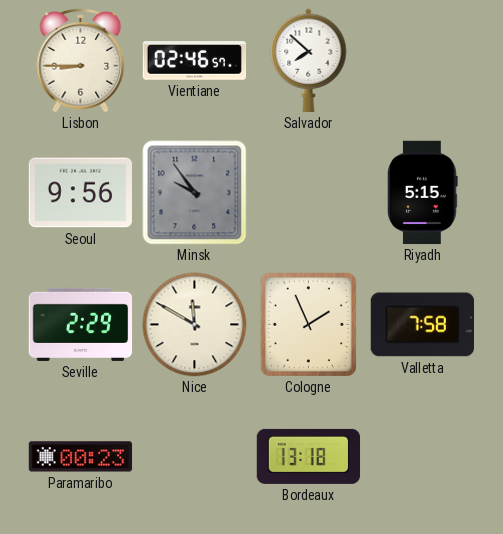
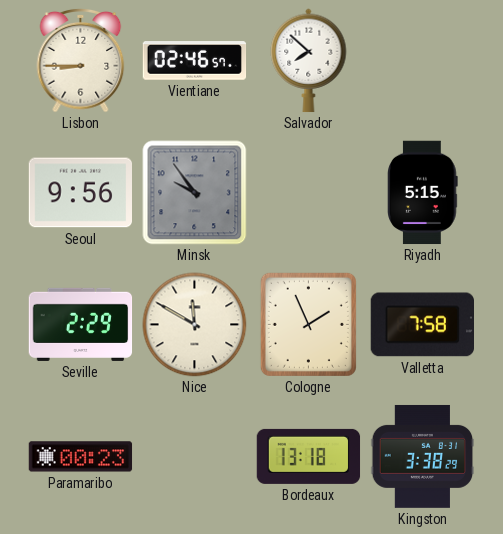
Kingston: none -> 3:38 (423, 456)
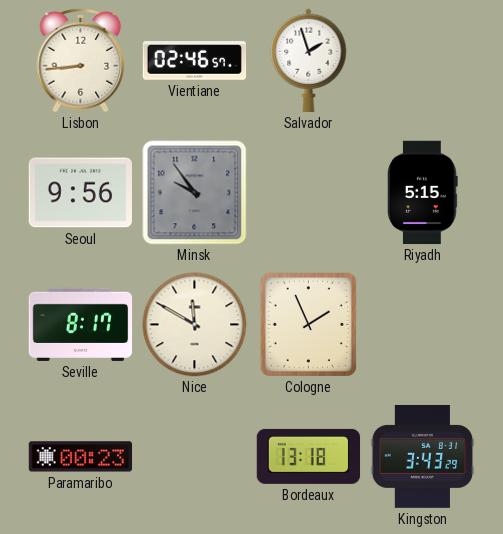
Lisbon: 8:45 -> 8:44 (81, 61)
Salvador: 7:52 -> 1:57 (309, 61)
Seville: 2:29 -> 8:17 (81, 324)
Valletta: 7:58 -> none (422, 325)
Kingston: 3:38 -> 3:43 (423, 456)
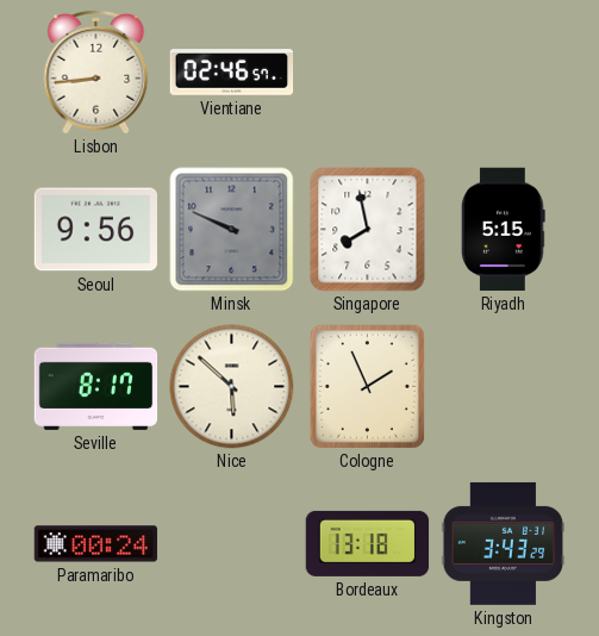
Salvador: 1:57 -> none (309, 61)
Minsk: 9:54 -> 9:49 (232, 230)
Singapore: none -> 7:58 (368, 230)
Nice: 11:50 -> 5:52 (232, 387)
Paramaribo: 00:23 -> 00:24 (96, 544)
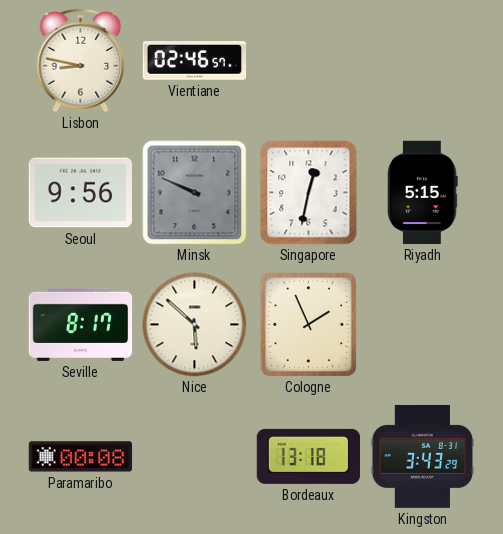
Lisbon: 8:44 -> 8:47 (81, 61)
Singapore: 7:58 -> 12:32 (309, 193)
Paramaribo: 00:24 -> 00:08 (81, 457)
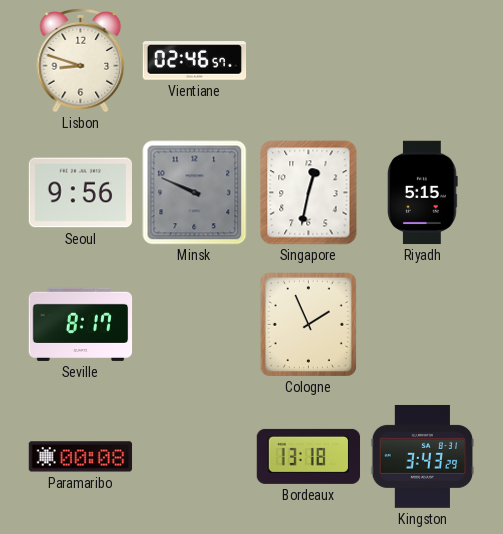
Lisbon: 8:47 -> 8:48 (81, 61)
Nice: 5:52 -> none (195, 325)
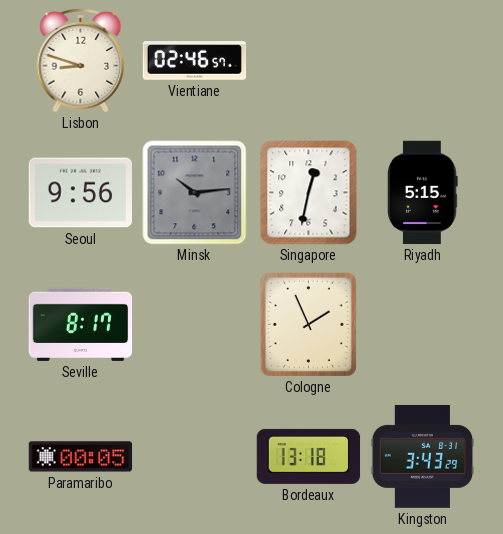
Minsk: 9:49 -> 10:14 (195, 193)
Paramaribo: 00:08 -> 00:05 (81, 457)
